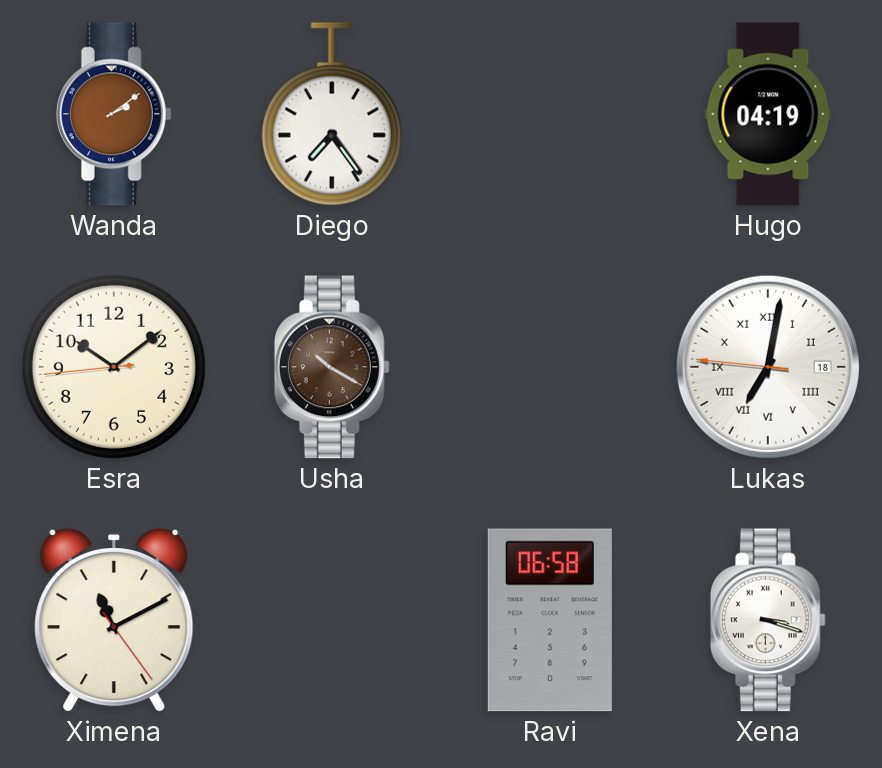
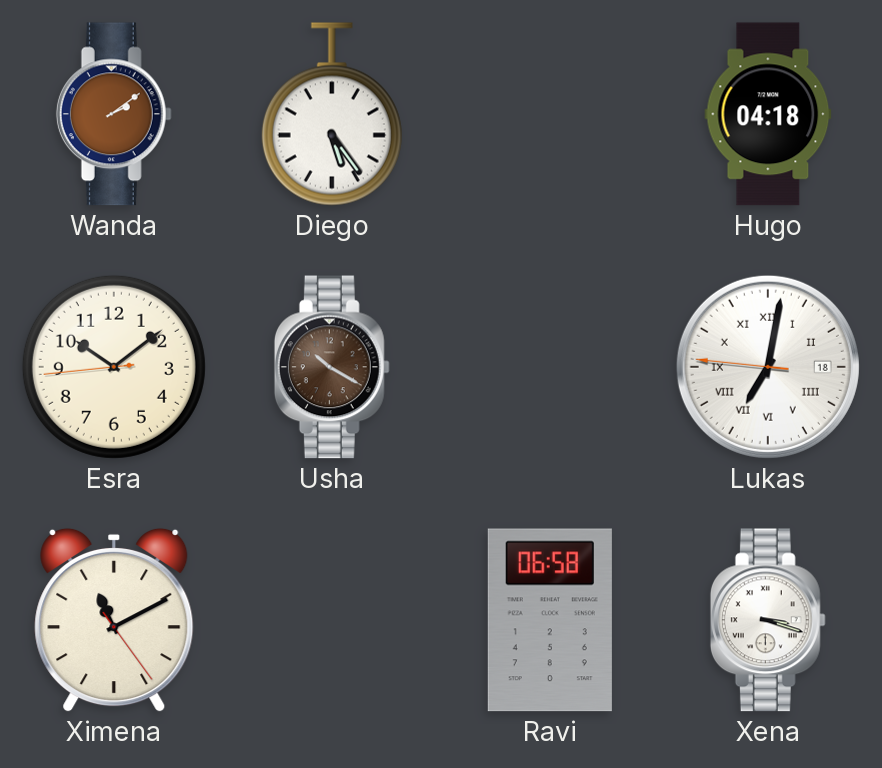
Diego: 7:24 -> 5:24 (332, 114)
Hugo: 04:19 -> 04:18 (768, 114)
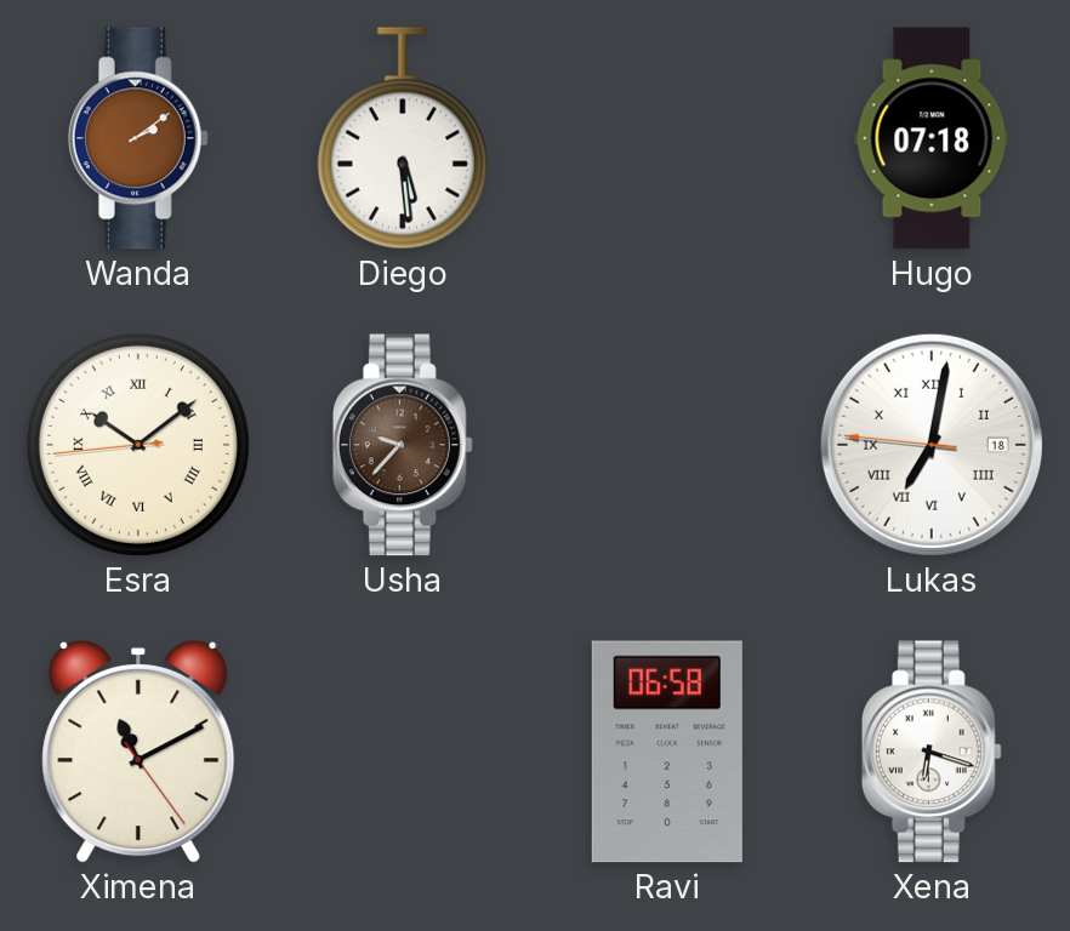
Diego: 5:24 -> 5:29 (403, 138)
Hugo: 04:18 -> 07:18 (932, 138)
Esra numerals: Arabic -> Roman (138, 445)
Usha: 10:20 -> 9:37 (403, 445)
Xena: 3:18 -> 6:18 (932, 752)
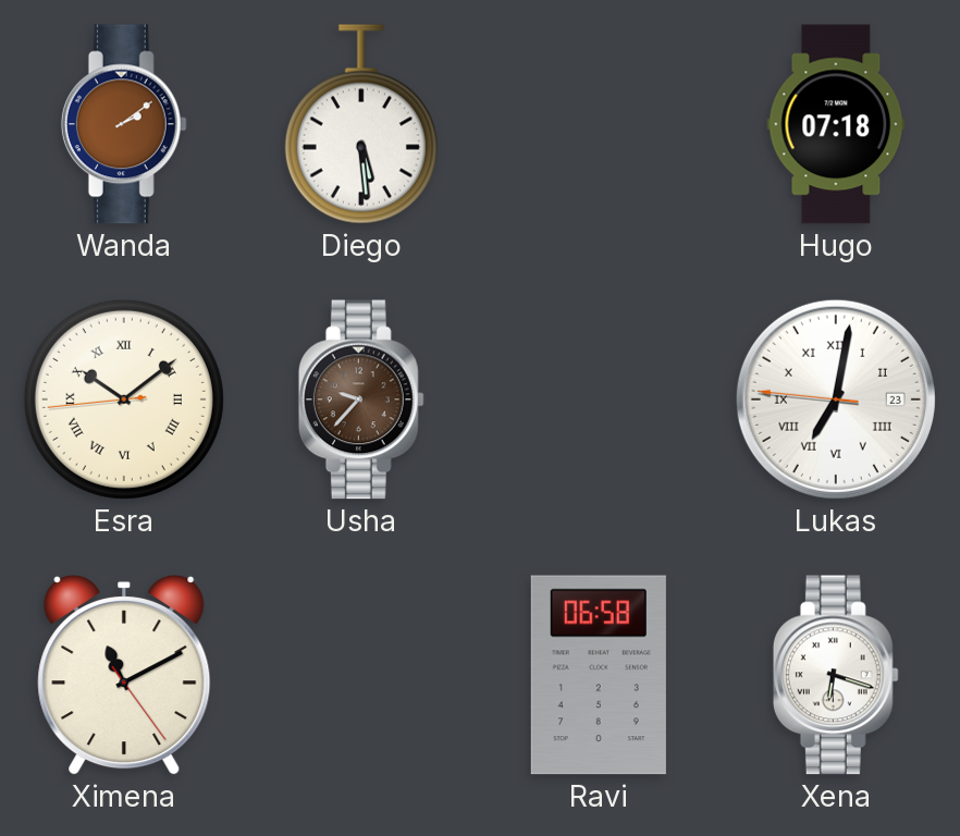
Lukas date: 18 -> 23 (836, 399)
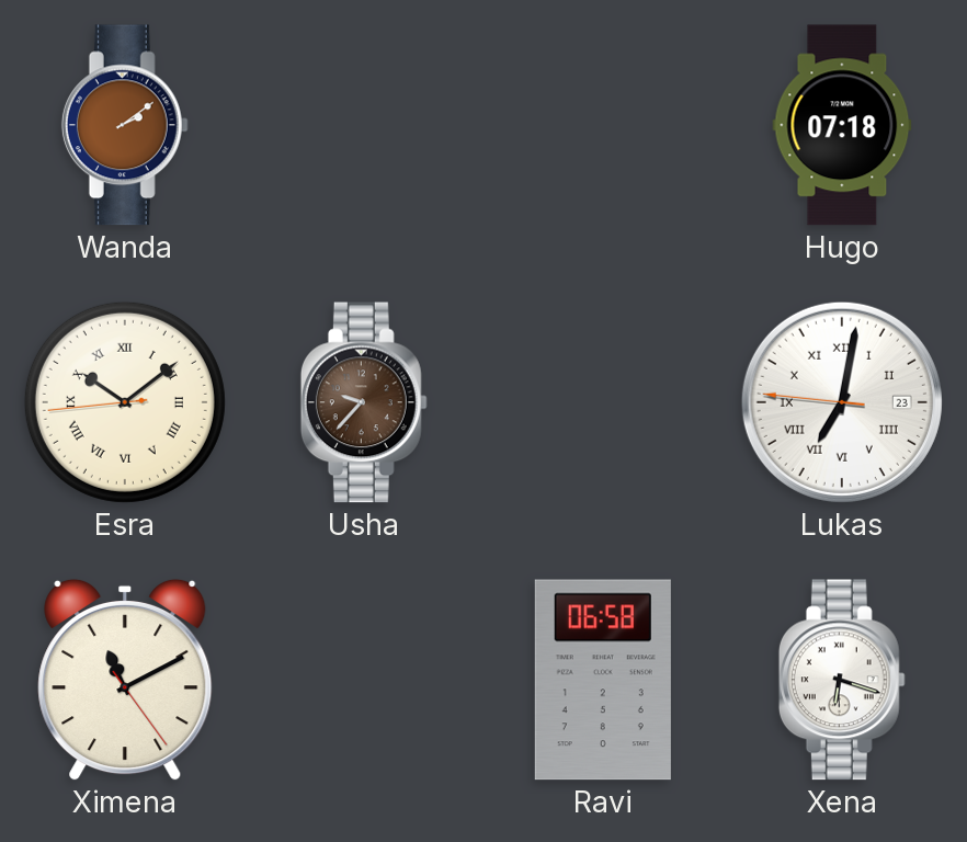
Diego: 5:29 -> none (361, 124)
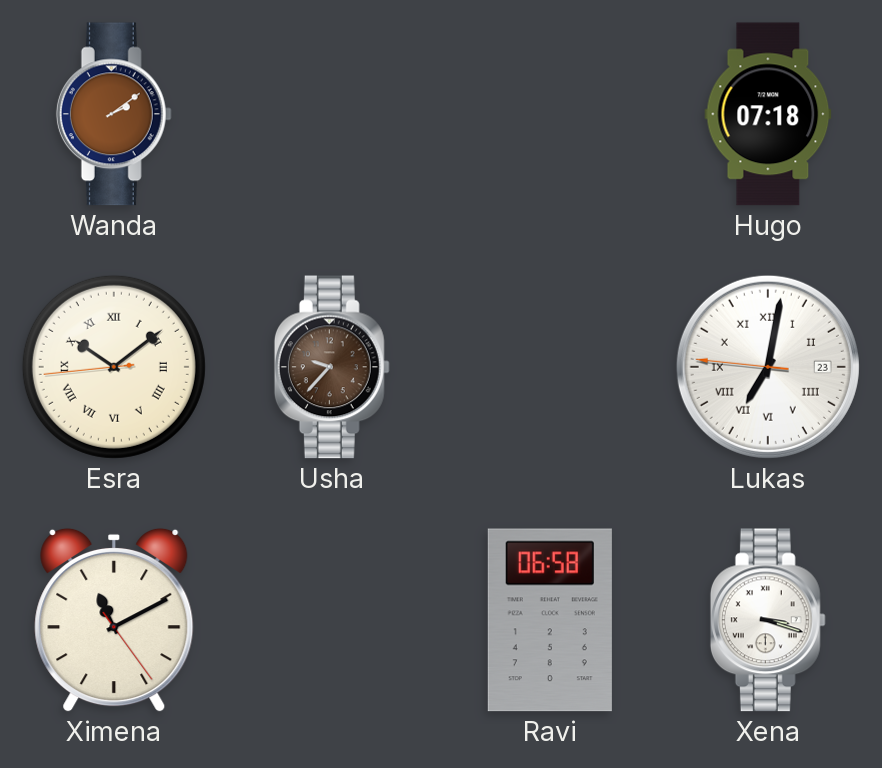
Xena: 6:18 -> 3:18 (768, 620)
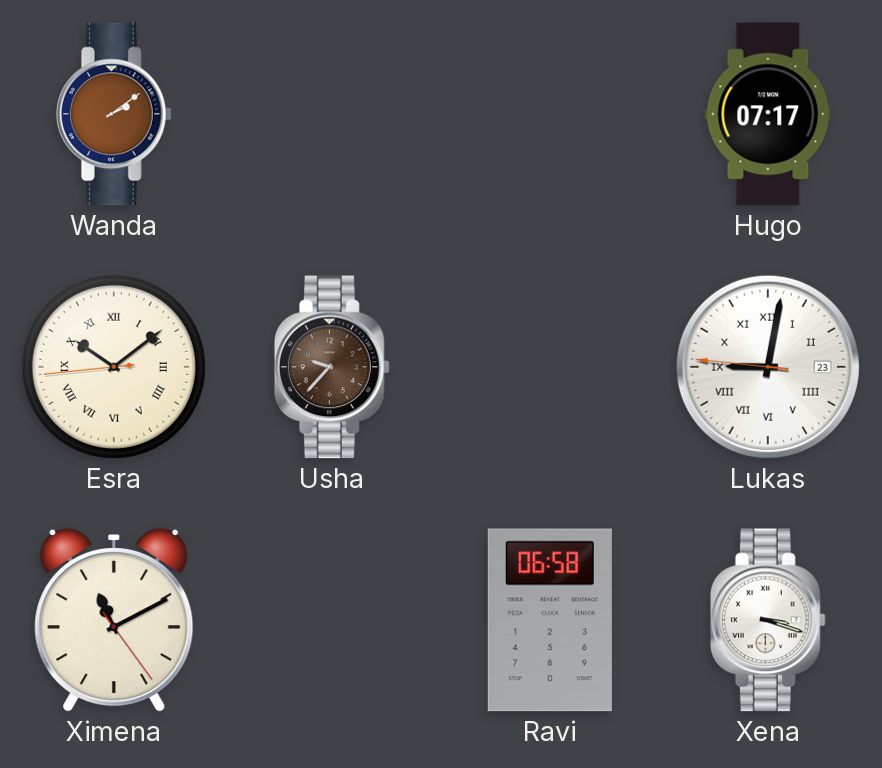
Hugo: 07:18 -> 07:17 (768, 114)
Lukas: 7:01 -> 9:01 (768, 367)
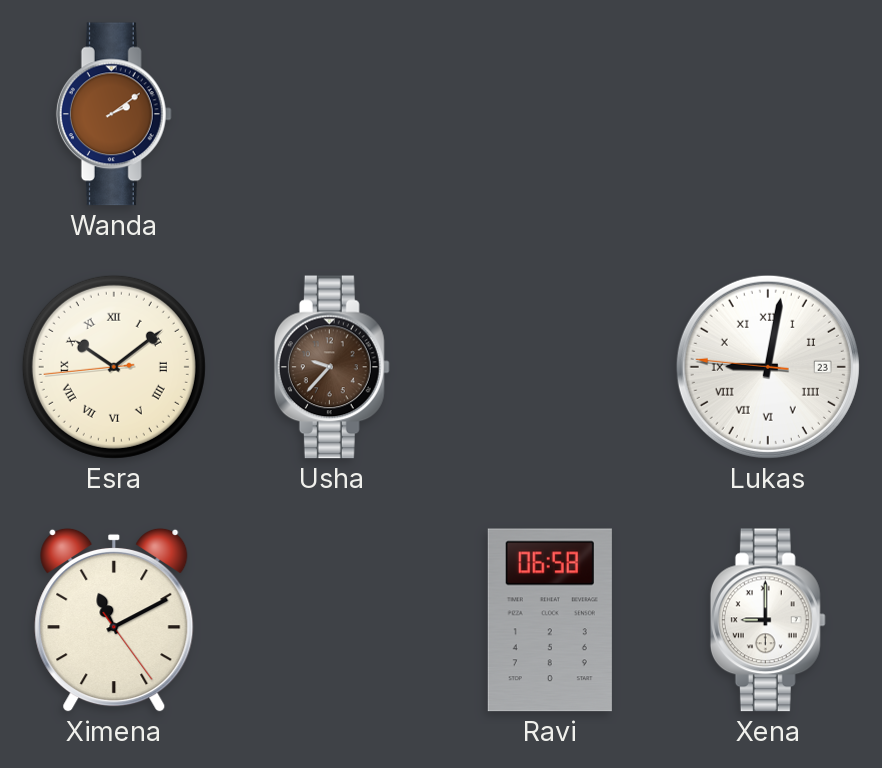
Hugo: 07:17 -> none (768, 114)
Xena: 3:18 -> 9:00 (768, 620)
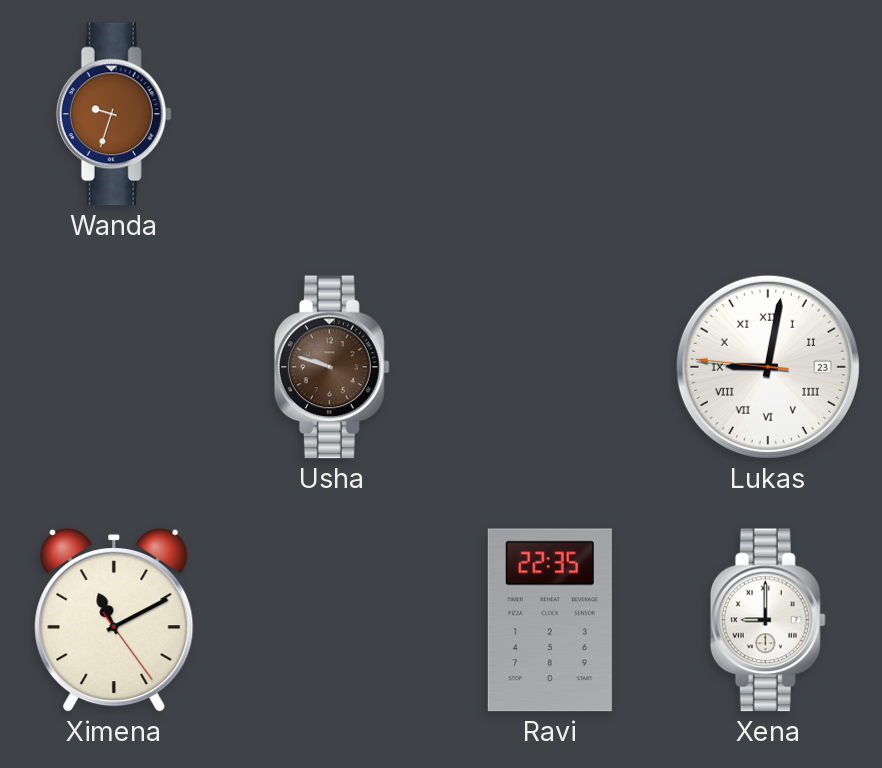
Wanda: 2:09 -> 9:33 (114, 114)
Esra: 10:08 -> none (114, 367)
Usha: 9:37 -> 9:48 (332, 367)
Ravi: 06:58 -> 22:35 (550, 620)
